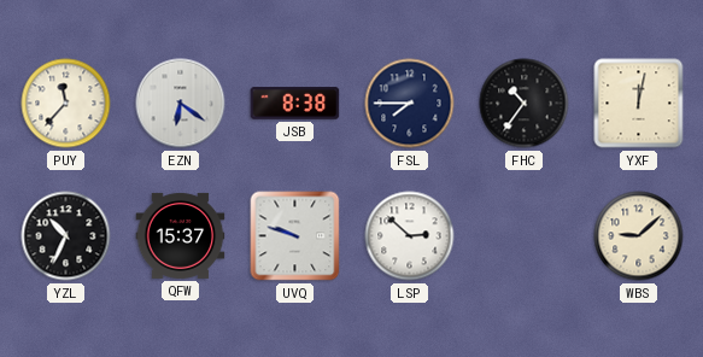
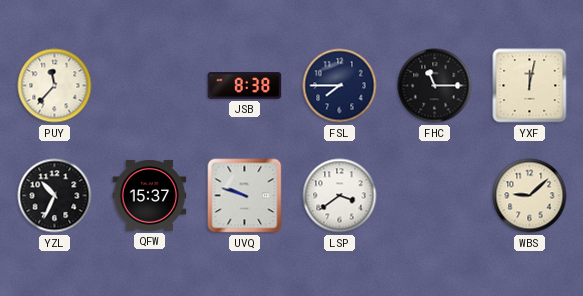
EZN: 6:21 -> none (181, 104)
FHC: 10:36 -> 11:15 (435, 86)
LSP: 2:52 -> 3:39 (340, 196)
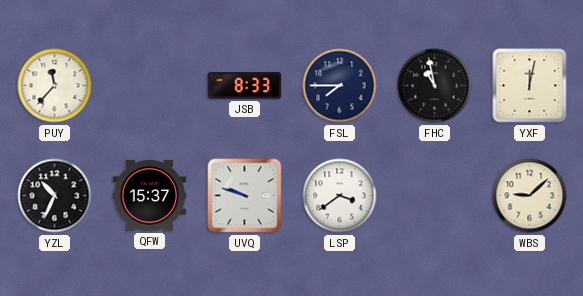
JSB: 8:38 -> 8:33 (245, 86)
FHC: 11:15 -> 10:58 (435, 86)
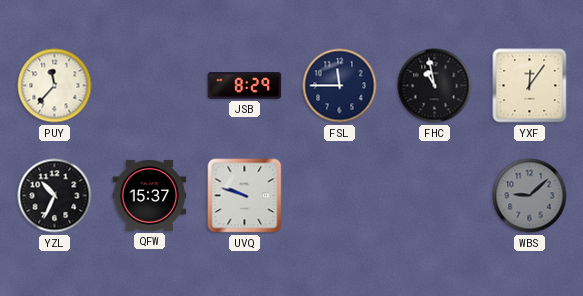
JSB: 8:33 -> 8:29 (245, 86)
FSL: 7:45 -> 11:45 (340, 86)
YXF: 12:02 -> 12:06 (530, 86)
LSP: 3:39 -> none (340, 196)
WBS dial: cream -> grey (530, 196)
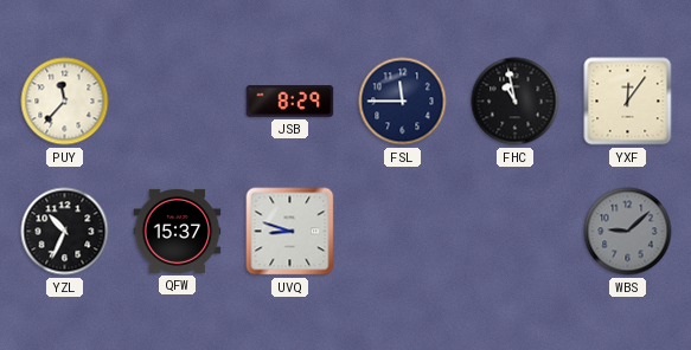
UVQ: 9:48 -> 8:48 (290, 232)
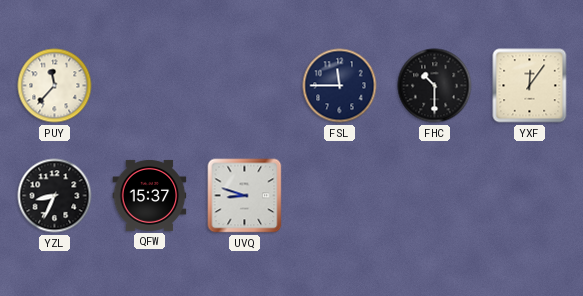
JSB: 8:29 -> none (290, 102)
FHC: 10:58 -> 10:30 (435, 86)
YZL: 10:34 -> 8:34 (55, 196)
WBS: 9:08 -> none (628, 232)
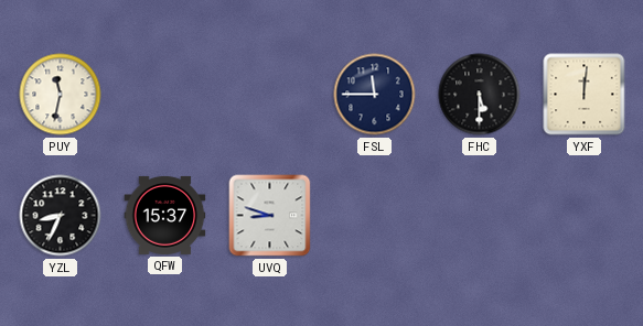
PUY: 11:37 -> 11:32 (61, 95)
FHC: 10:30 -> 5:30 (480, 95)
YXF: 12:06 -> 12:01 (585, 95)
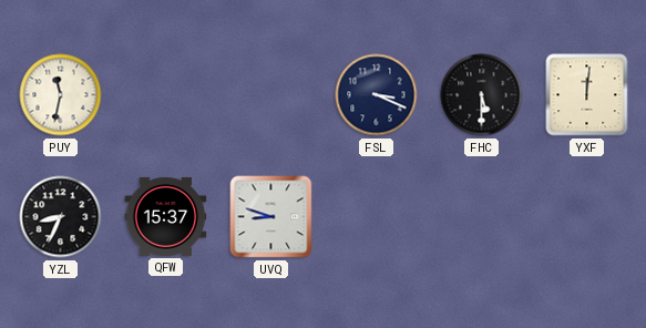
FSL: 11:45 -> 3:19 (377, 95)
